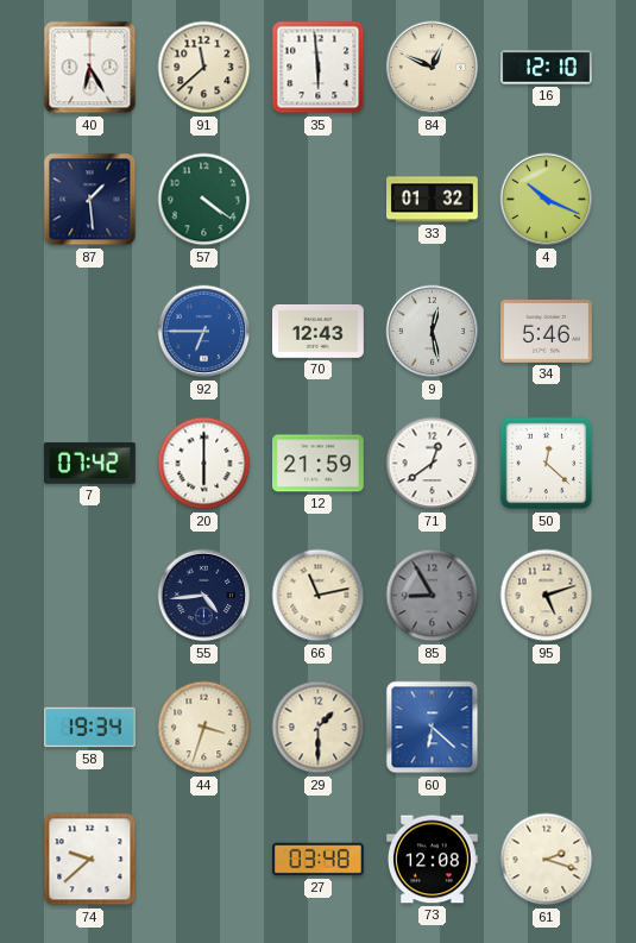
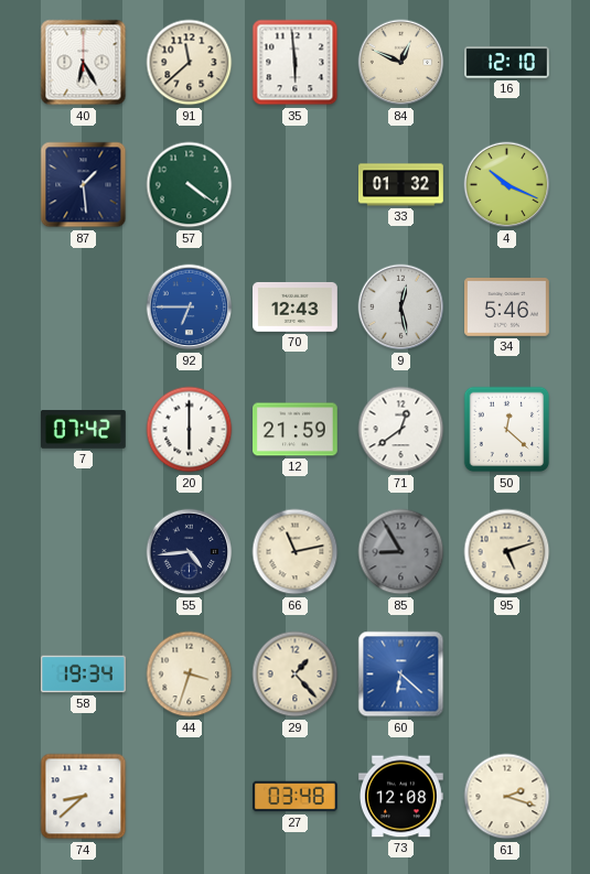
29: 1:30 -> 1:23 (296, 675)
74: 9:38 -> 8:38 (84, 797)
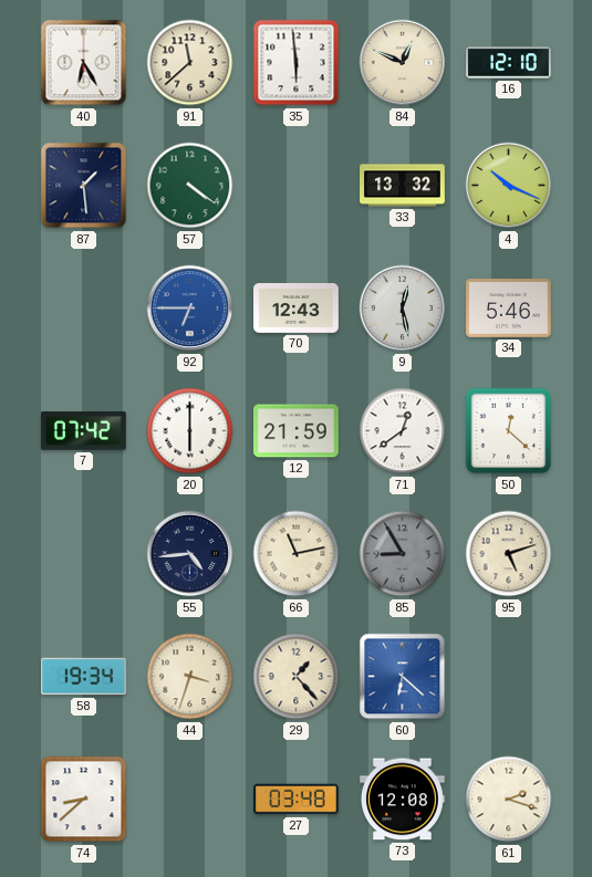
33: 01:32 -> 13:32 (403, 186)
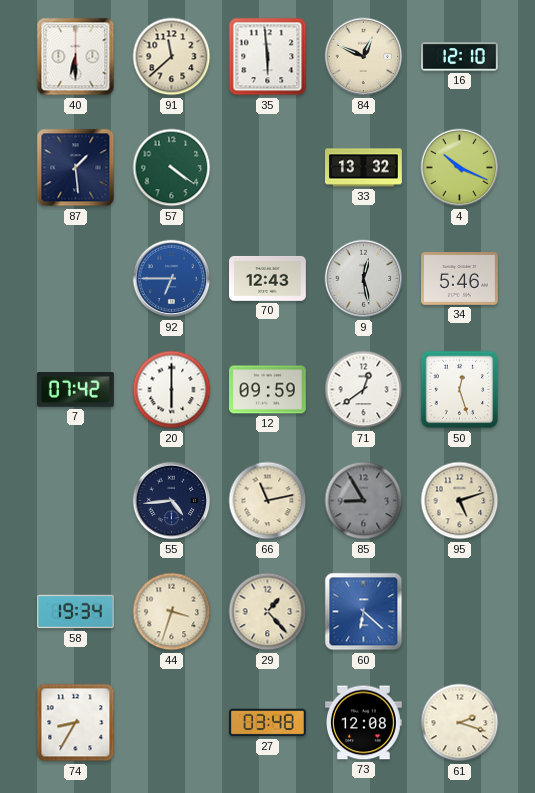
40: 6:25 -> 6:30 (76, 57)
12: 21:59 -> 09:59 (268, 390)
50: 12:22 -> 12:27 (460, 390)
74: 8:38 -> 8:35 (76, 723)
